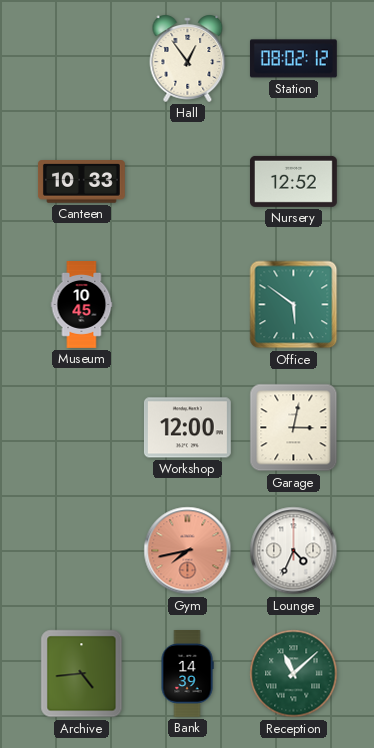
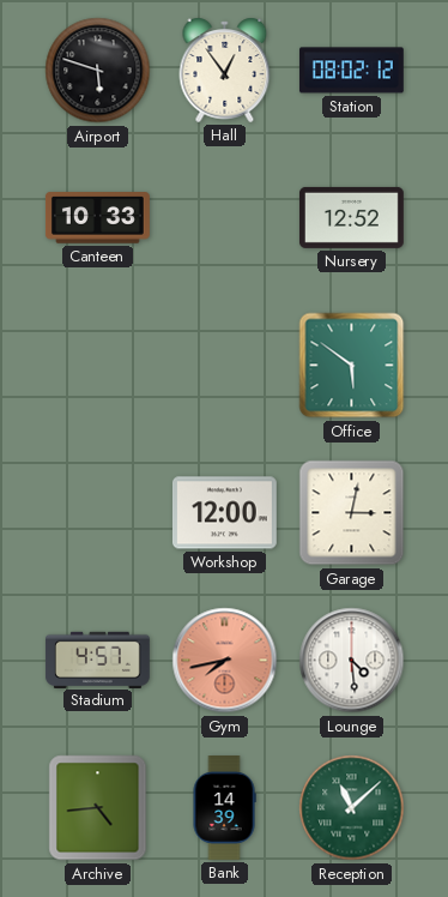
Airport: none -> 5:48 (98, 71)
Museum: 10:45 -> none (82, 305)
Stadium: none -> 4:57 (97, 660)
Lounge: 4:34 -> 4:29 (352, 661)
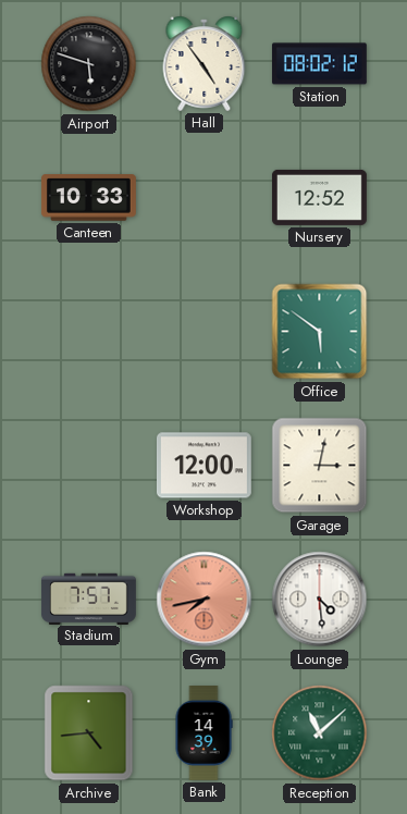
Hall: 12:54 -> 4:54 (205, 63)
Stadium: 4:57 -> 7:57 (88, 599)
